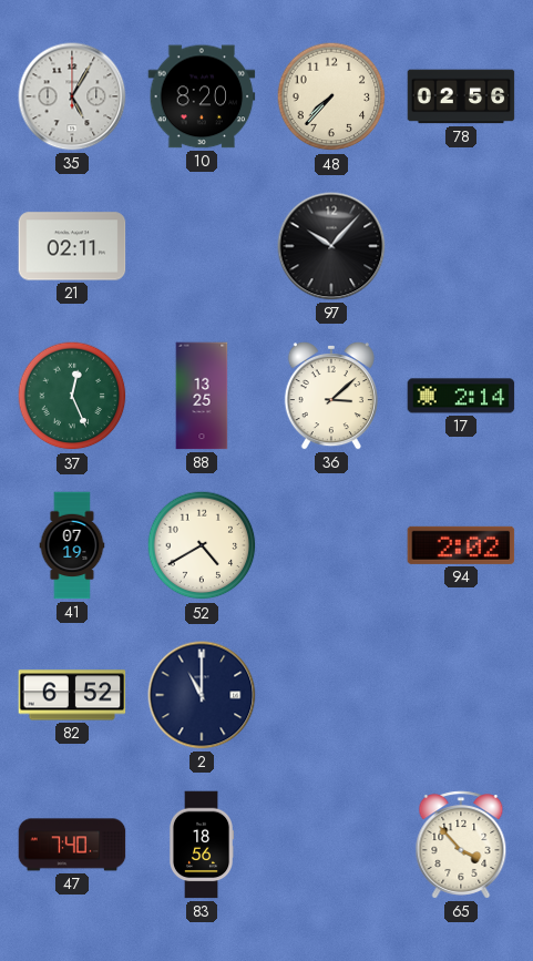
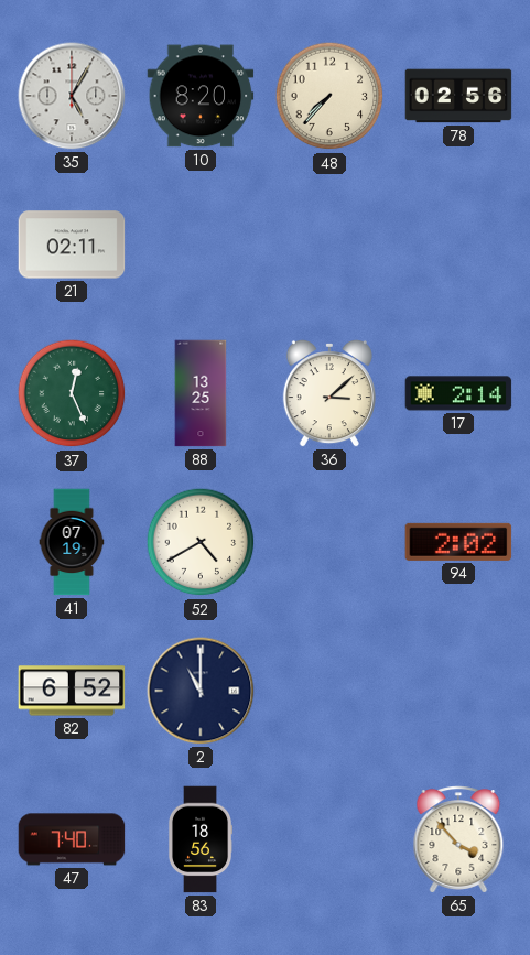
97: 10:07 -> none (331, 246)
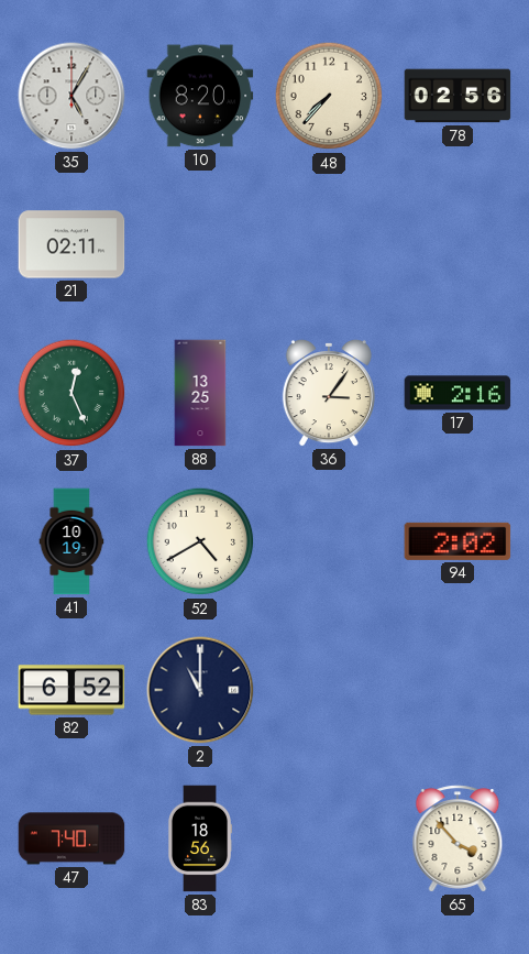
36: 3:08 -> 3:06 (329, 393)
17: 2:14 -> 2:16 (458, 393)
41: 07:19 -> 10:19 (71, 541)
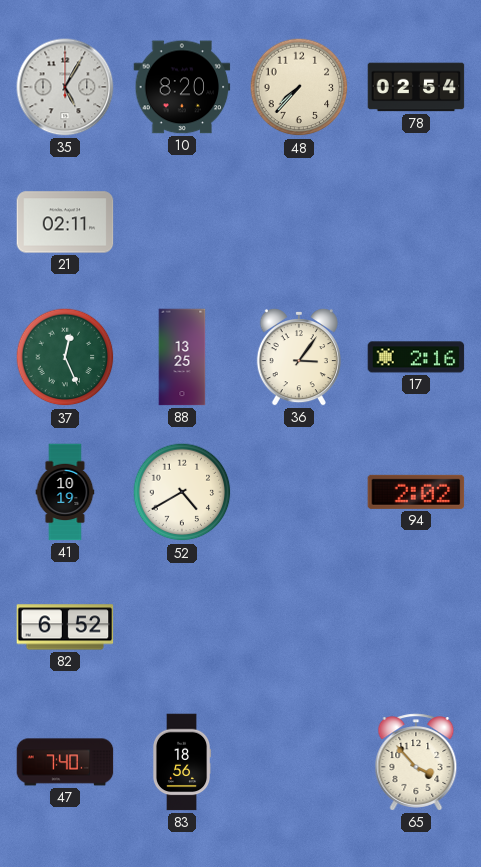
78: 02:56 -> 02:54 (416, 87)
2: 11:00 -> none (200, 690)
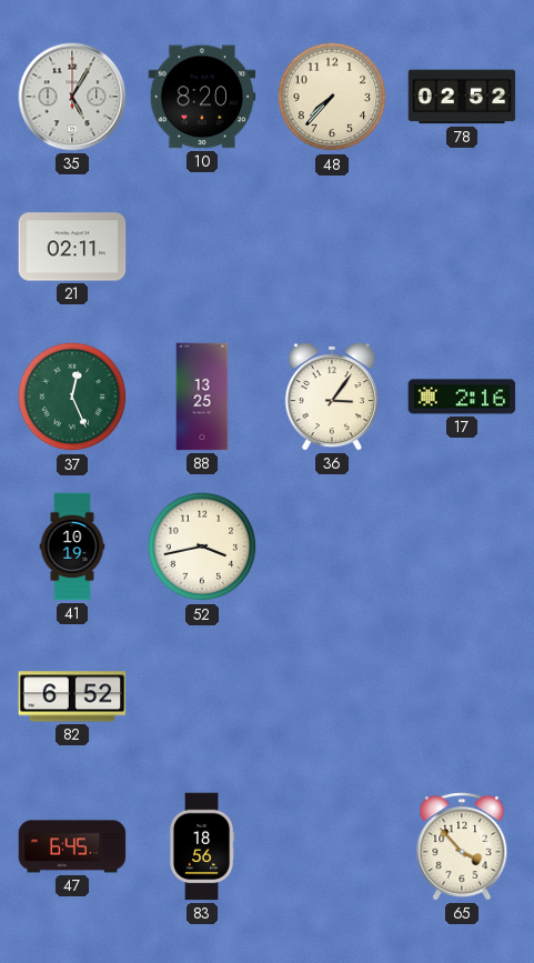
78: 02:54 -> 02:52 (462, 97)
52: 4:40 -> 3:43 (202, 546)
94: 2:02 -> none (416, 492)
47: 7:40 -> 6:45 (72, 846)
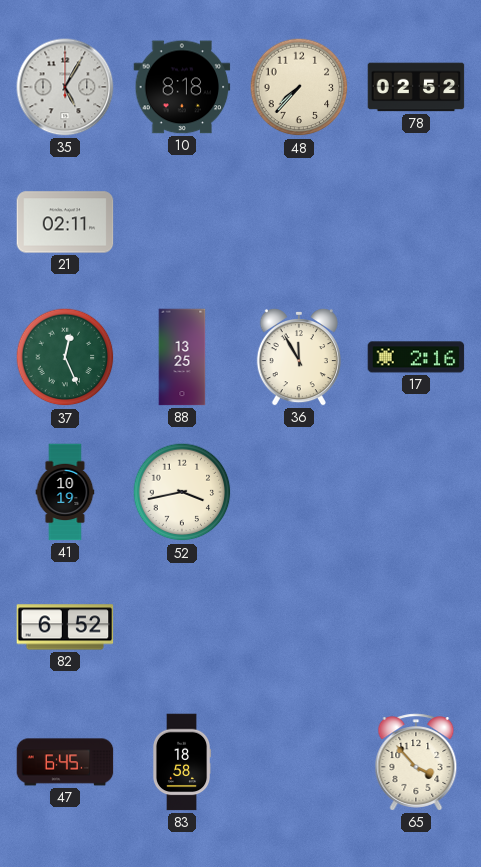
10: 8:20 -> 8:18 (182, 87)
36: 3:06 -> 11:55 (299, 357)
83: 18:56 -> 18:58 (182, 762)
